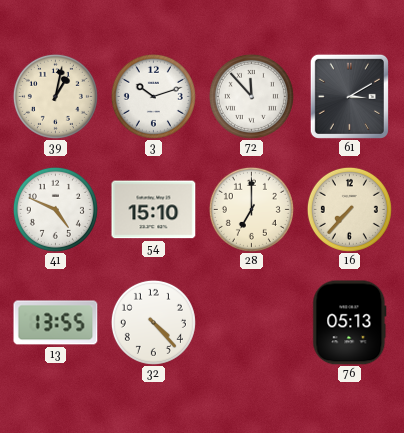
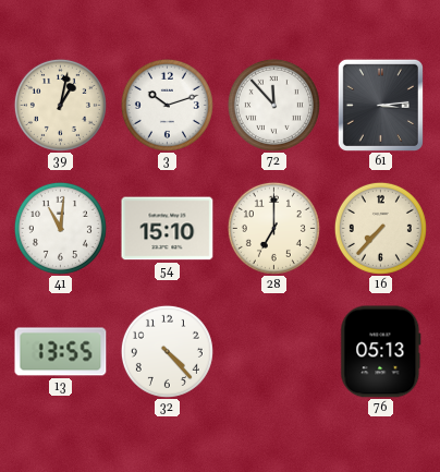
61: 3:10 -> 3:14 (380, 105)
41: 4:49 -> 11:01 (60, 228)
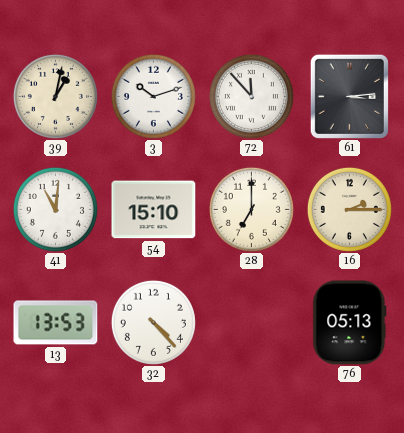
16: 7:37 -> 2:15 (349, 209)
13: 13:55 -> 13:53 (56, 323)
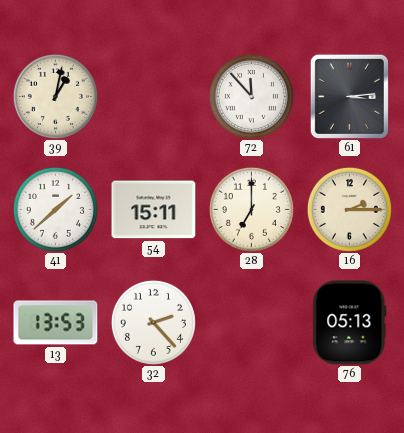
3: 10:12 -> none (153, 96)
41: 11:01 -> 1:38 (55, 209)
54: 15:10 -> 15:11 (154, 210)
32: 4:23 -> 2:23 (153, 322)
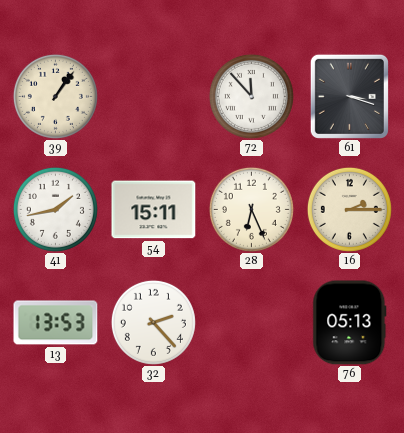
39: 1:02 -> 1:06 (55, 96)
61: 3:14 -> 3:18 (349, 96)
41: 1:38 -> 1:43 (55, 209)
28: 7:00 -> 6:26 (251, 209)
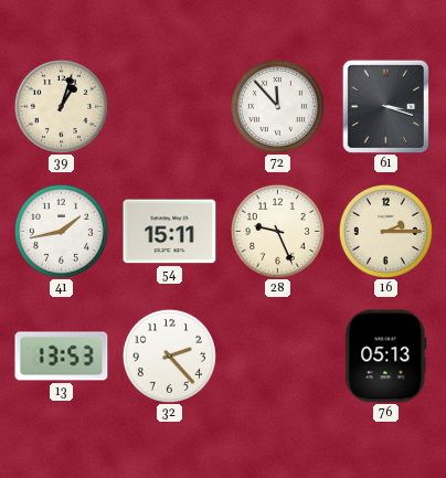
39: 1:06 -> 1:03 (61, 106)
28: 6:26 -> 9:26 (277, 231)
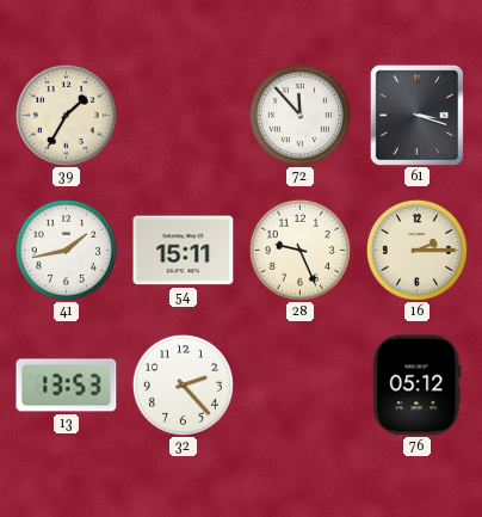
39: 1:03 -> 1:35 (66, 115)
76: 05:13 -> 05:12 (418, 386)
